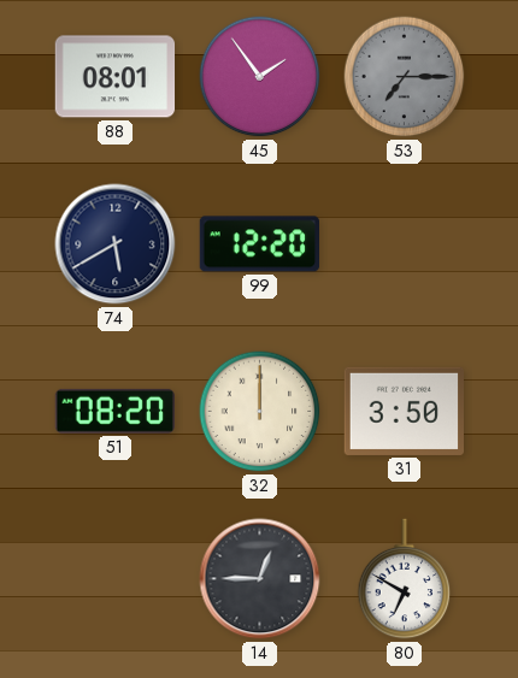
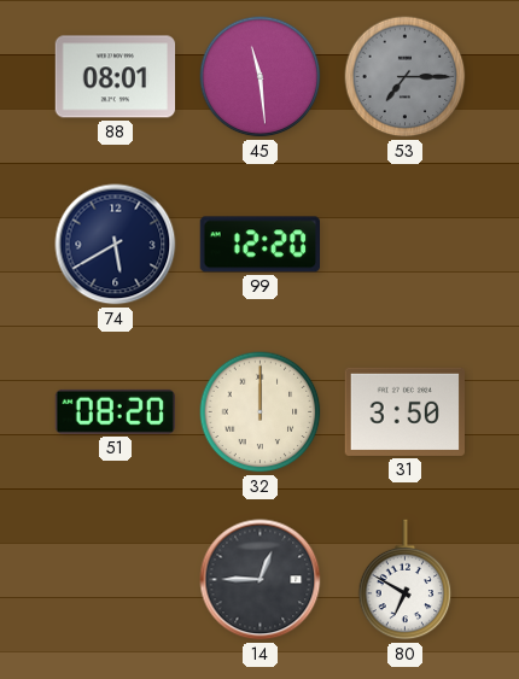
45: 1:54 -> 11:29 (261, 77)
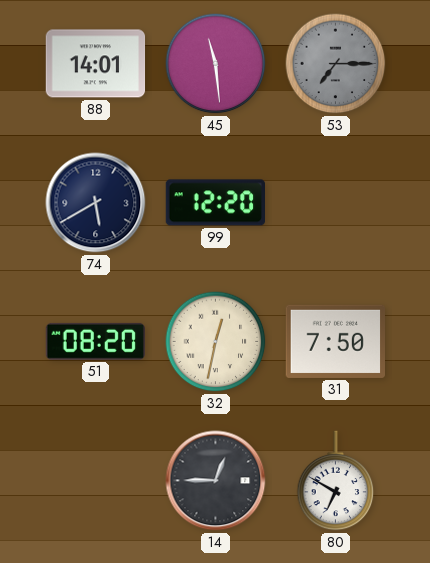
88: 08:01 -> 14:01 (96, 64)
32: 12:00 -> 12:32 (216, 342)
31: 3:50 -> 7:50 (335, 341)
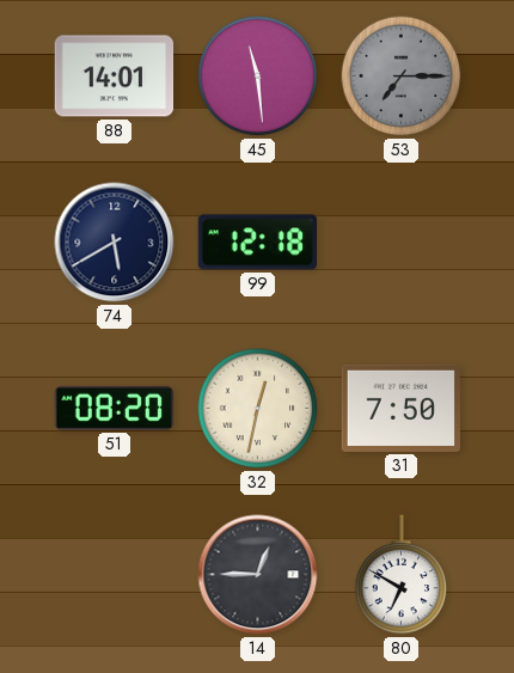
99: 12:20 -> 12:18 (258, 243)
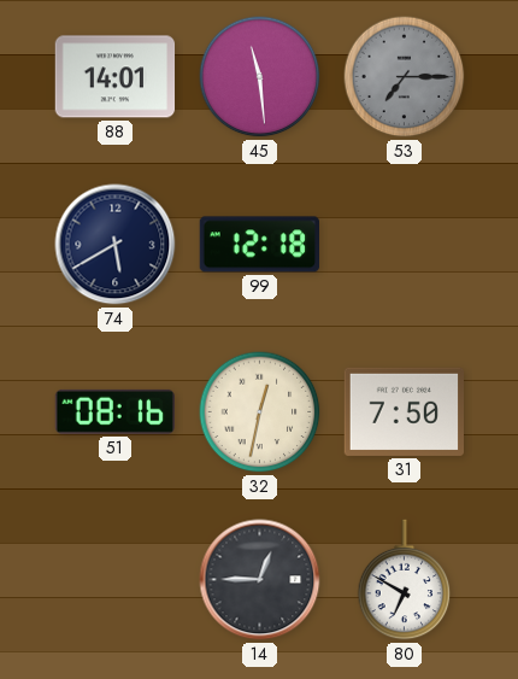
51: 08:20 -> 08:16 (114, 411)
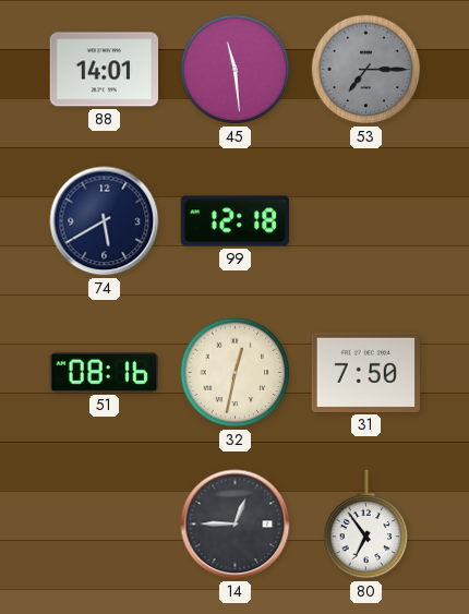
80: 6:50 -> 6:54 (366, 525)
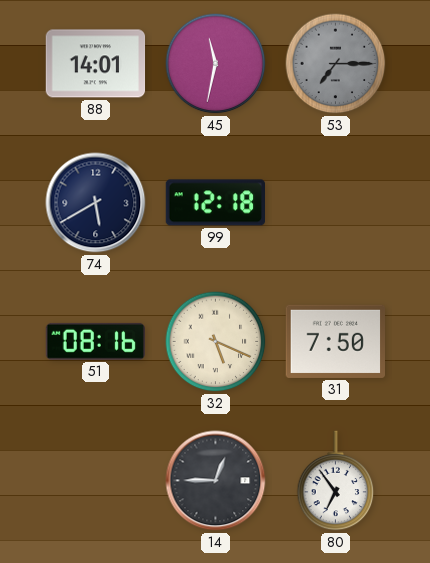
45: 11:29 -> 11:32 (216, 64)
32: 12:32 -> 5:19 (216, 342)
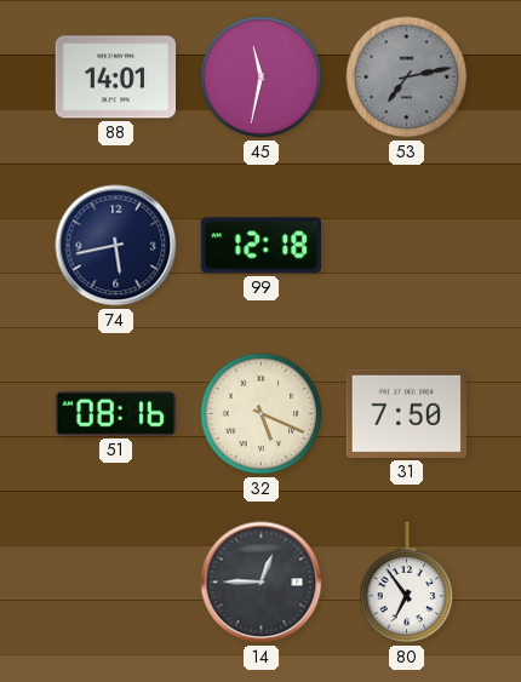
53: 7:15 -> 7:13 (407, 78)
74: 5:40 -> 5:43 (116, 246)
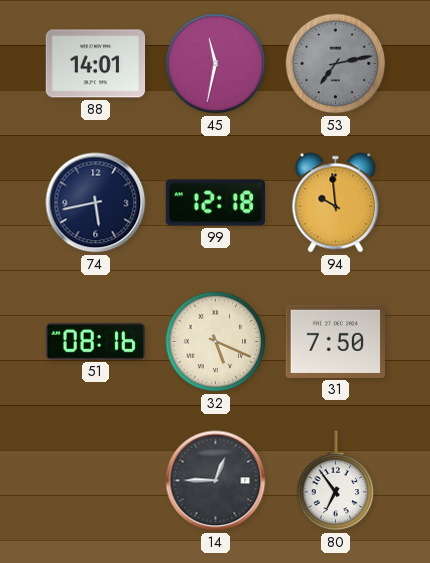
94: none -> 9:59 (336, 203)
